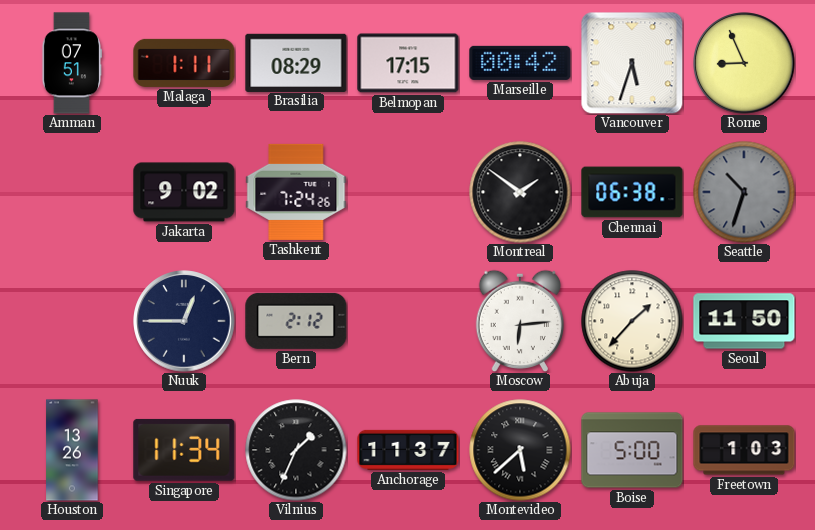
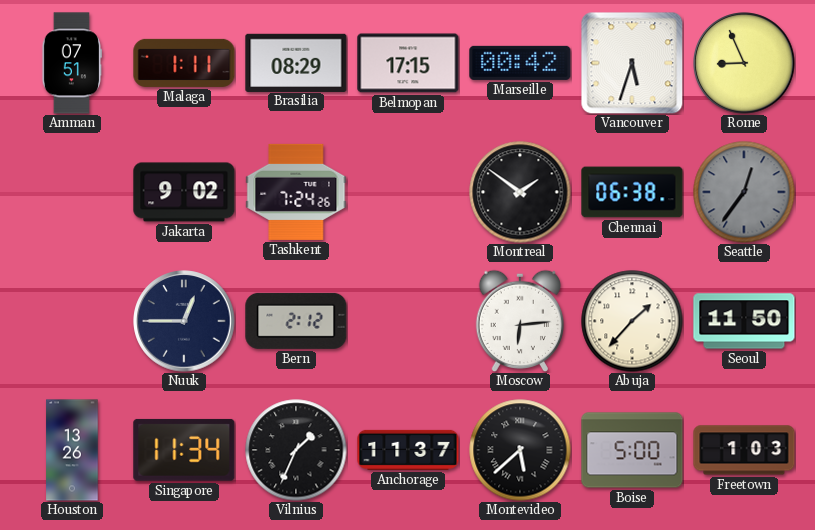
Seattle: 10:33 -> 12:36 (744, 192)
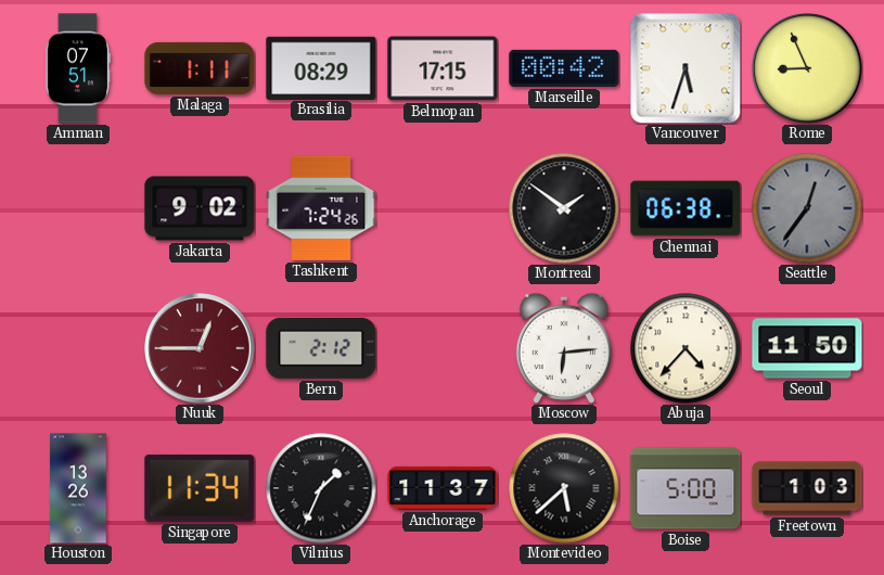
Nuuk dial: navy -> burgundy (200, 348)
Abuja: 1:37 -> 4:37 (686, 348)
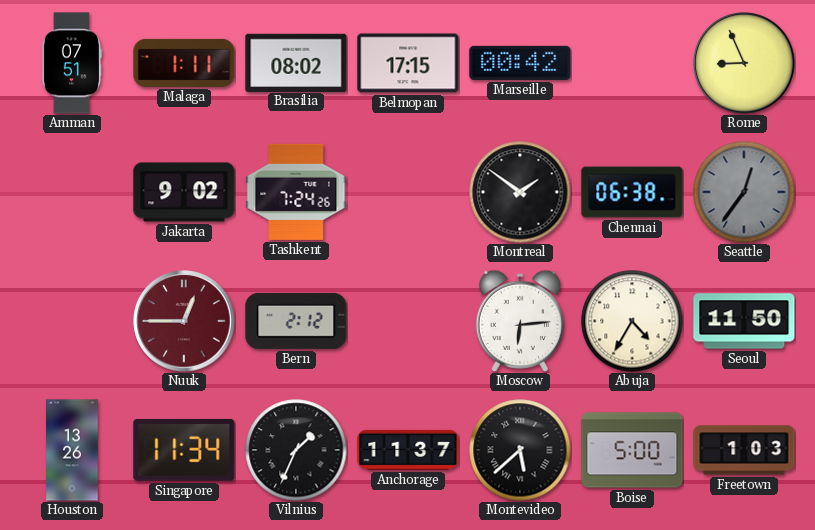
Brasilia: 08:29 -> 08:02 (296, 62)
Vancouver: 5:33 -> none (686, 68)
Abuja: 4:37 -> 4:35 (632, 321)
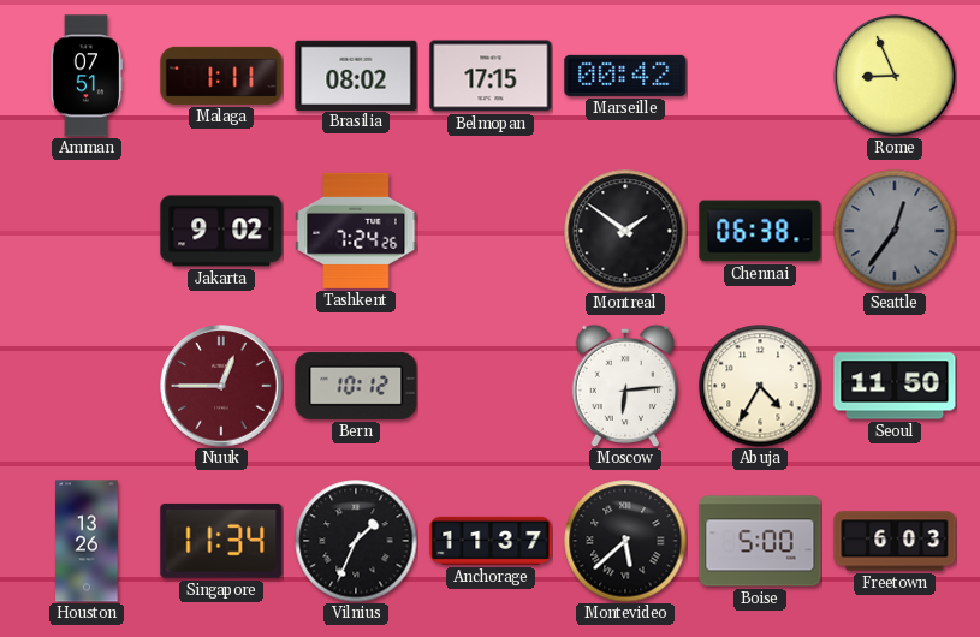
Bern: 2:12 -> 10:12 (356, 386)
Freetown: 1:03 -> 6:03 (895, 541)
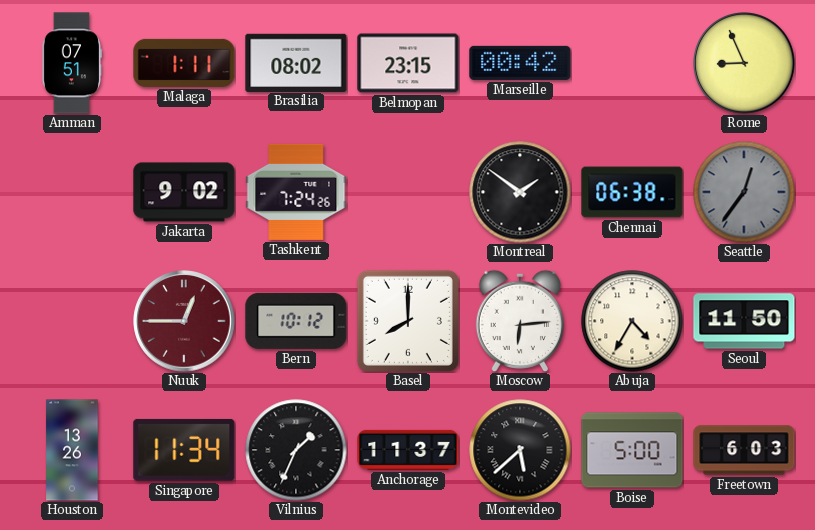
Belmopan: 17:15 -> 23:15 (408, 63)
Basel: none -> 8:00 (408, 321)
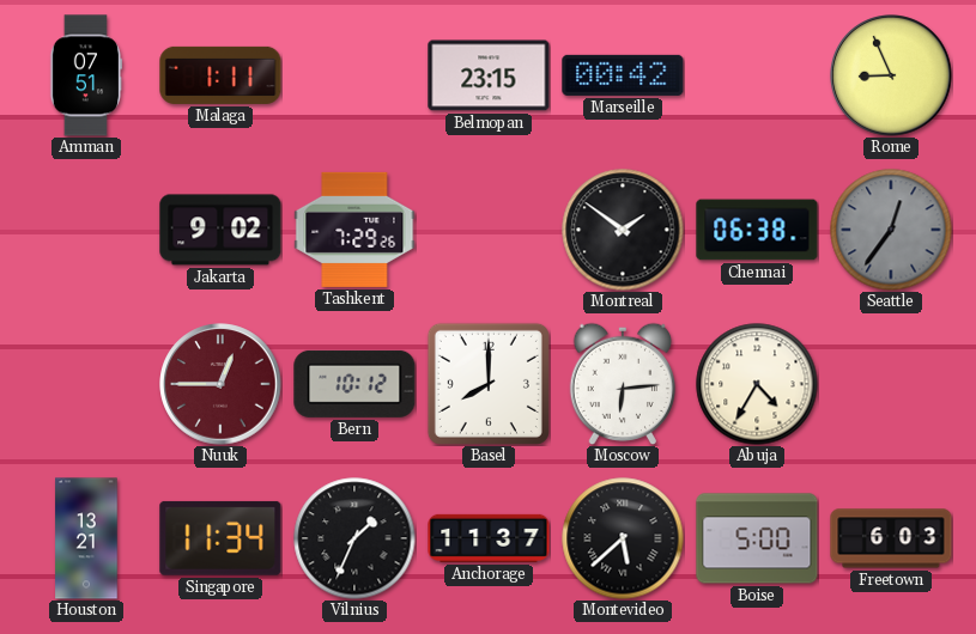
Brasilia: 08:02 -> none (296, 62)
Tashkent: 7:24 -> 7:29 (354, 230)
Seoul: 11:50 -> none (744, 321)
Houston: 13:26 -> 13:21 (86, 538)
